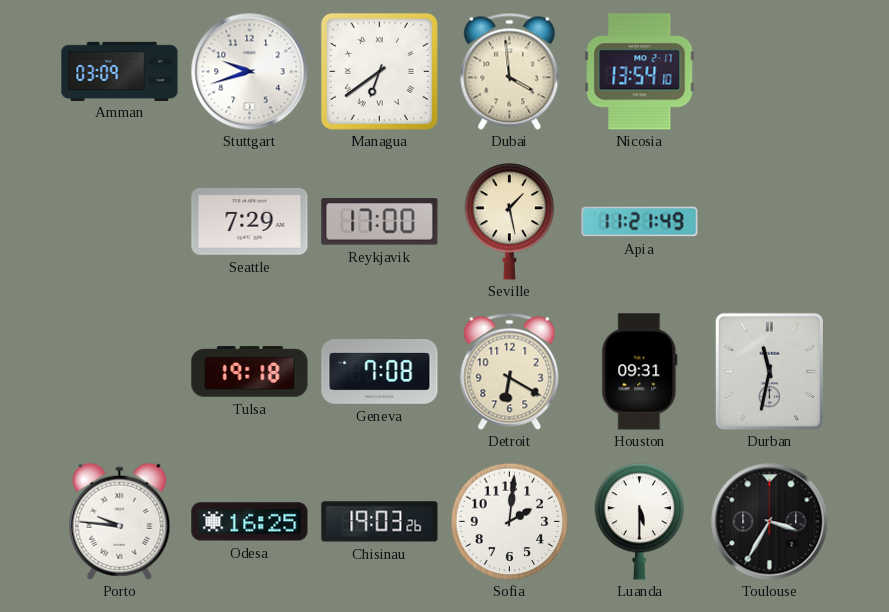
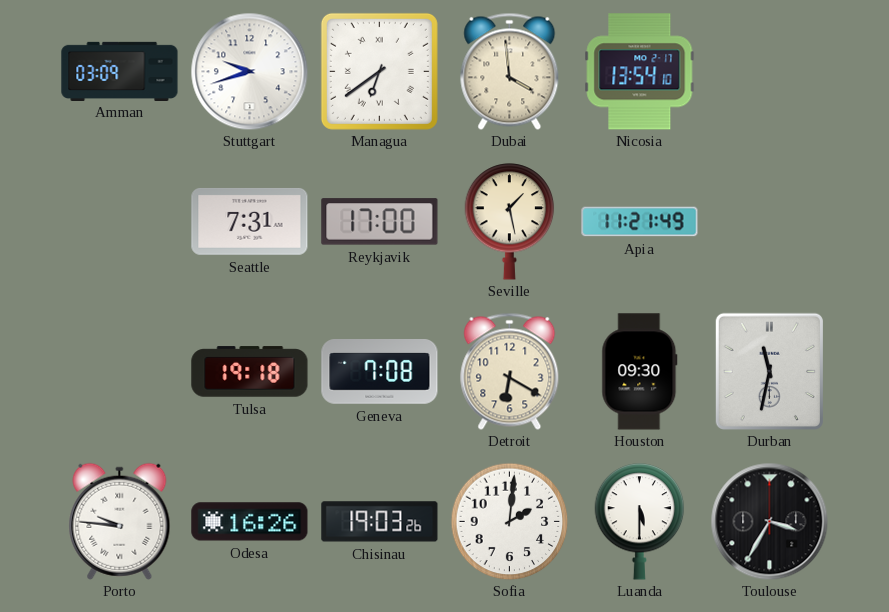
Seattle: 7:29 -> 7:31 (250, 221)
Houston: 09:31 -> 09:30 (640, 372)
Odesa: 16:25 -> 16:26 (250, 522)
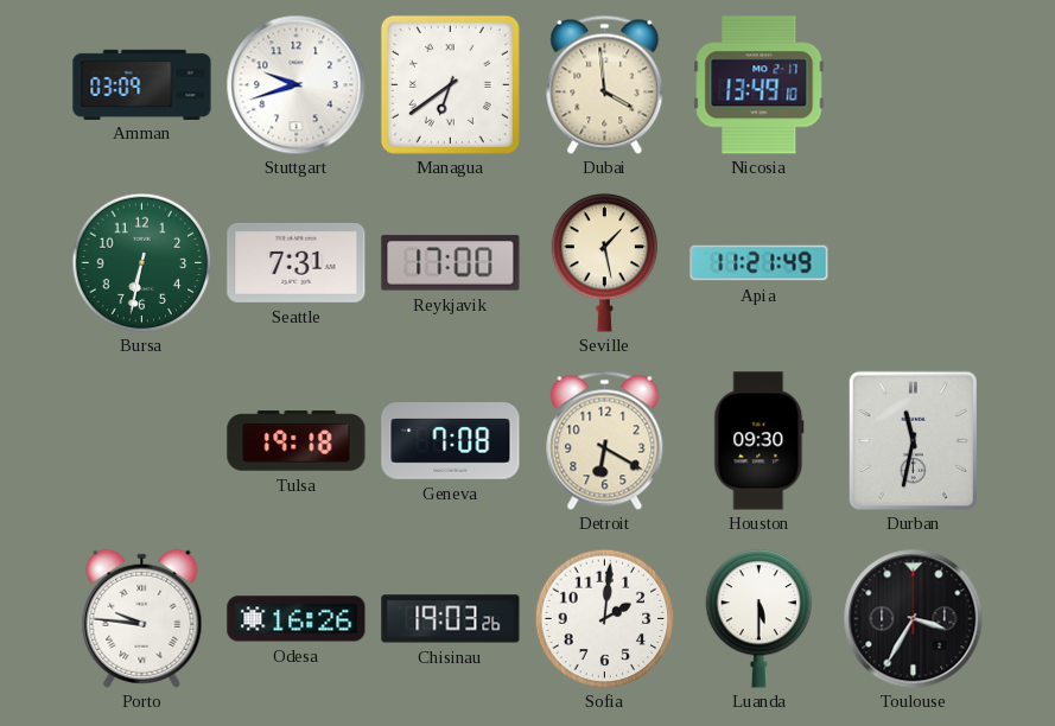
Nicosia: 13:54 -> 13:49 (760, 85)
Bursa: none -> 6:32 (141, 262)
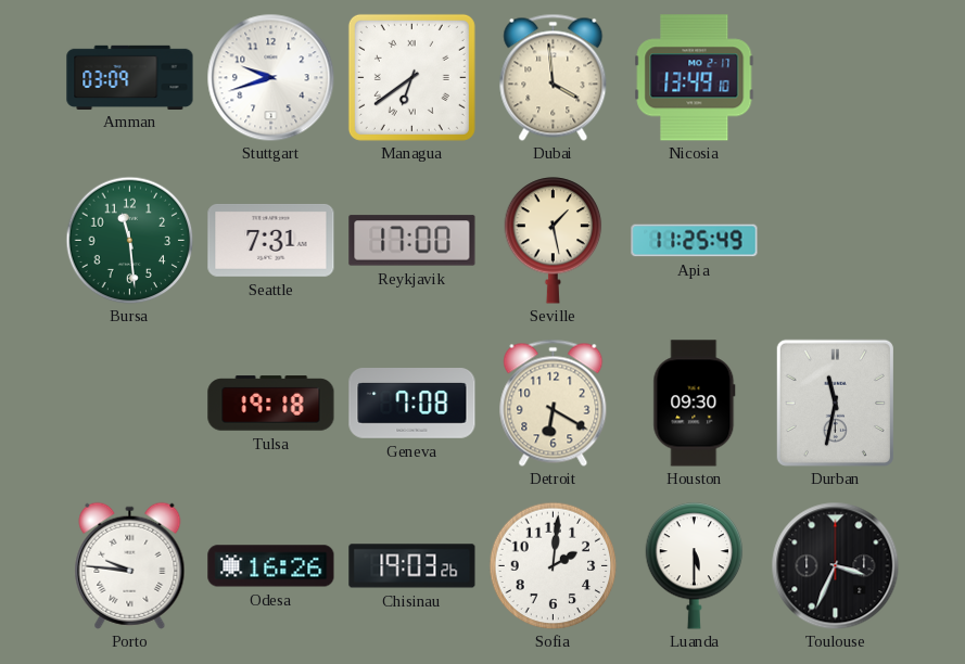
Bursa: 6:32 -> 11:29 (129, 240)
Apia: 11:21 -> 11:25 (695, 241)
Toulouse: 3:35 -> 3:34 (835, 565)
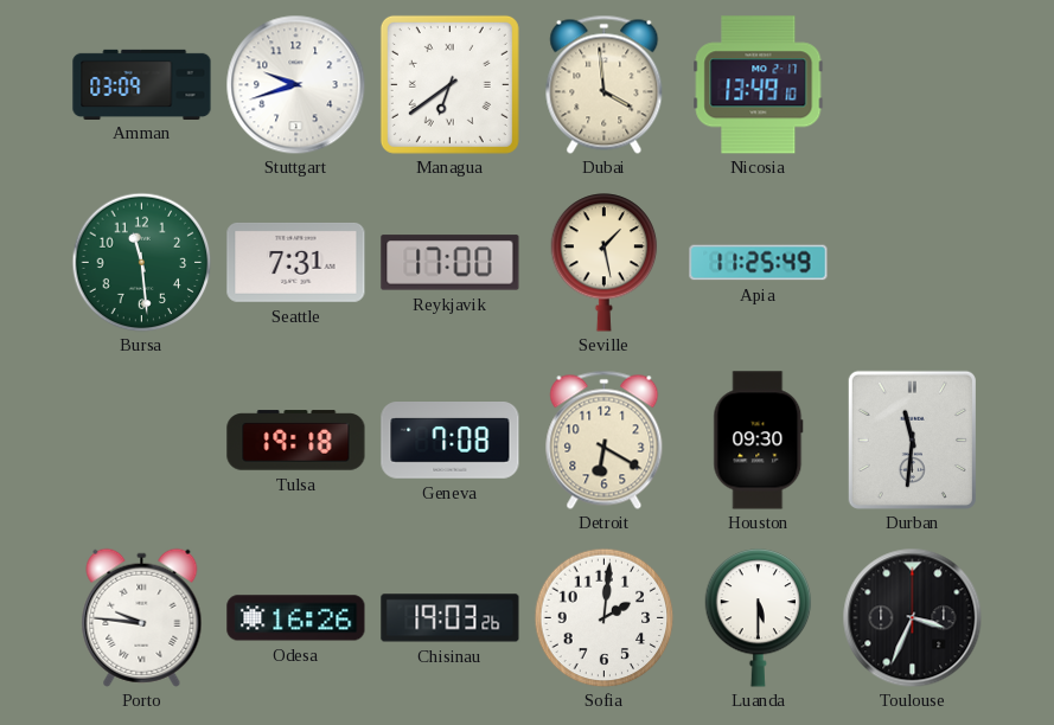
Durban: 11:32 -> 11:31 (912, 440)
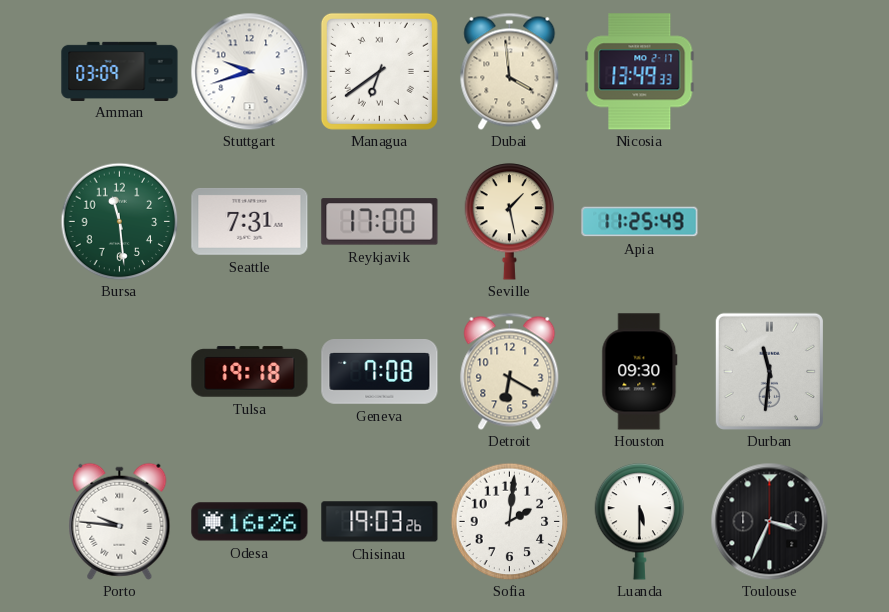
Nicosia: 13:49:10 -> 13:49:33 (640, 72)
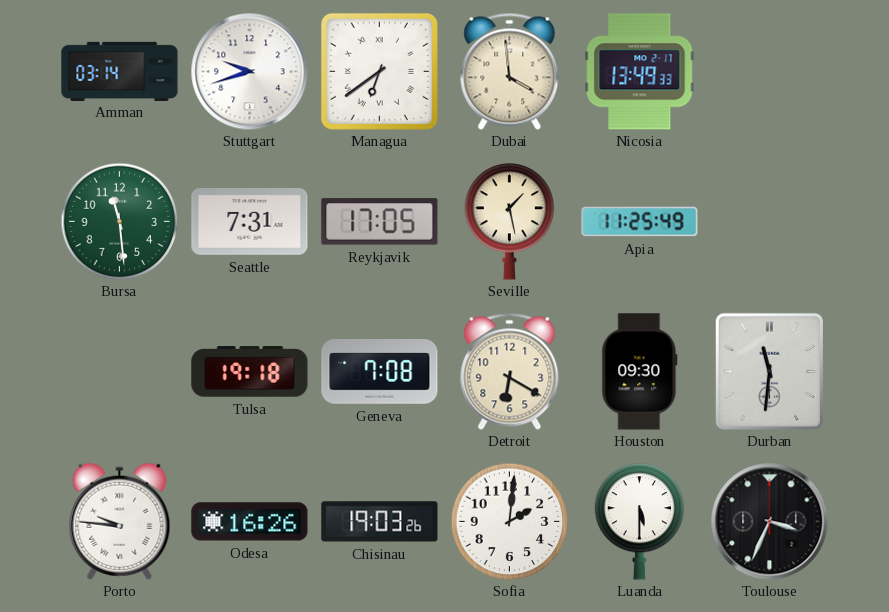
Amman: 03:09 -> 03:14 (120, 71)
Reykjavik: 17:00 -> 17:05 (380, 222)
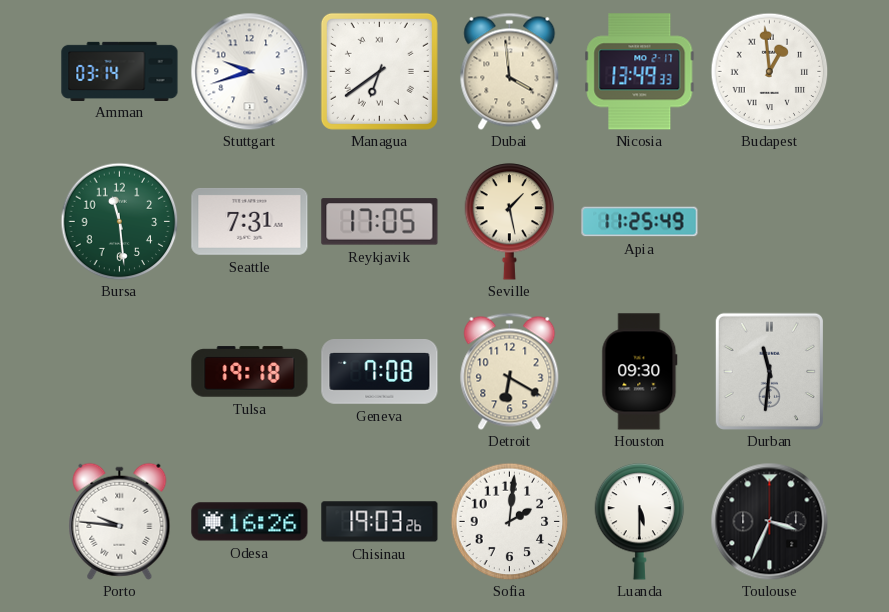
Budapest: none -> 12:59 (769, 71)
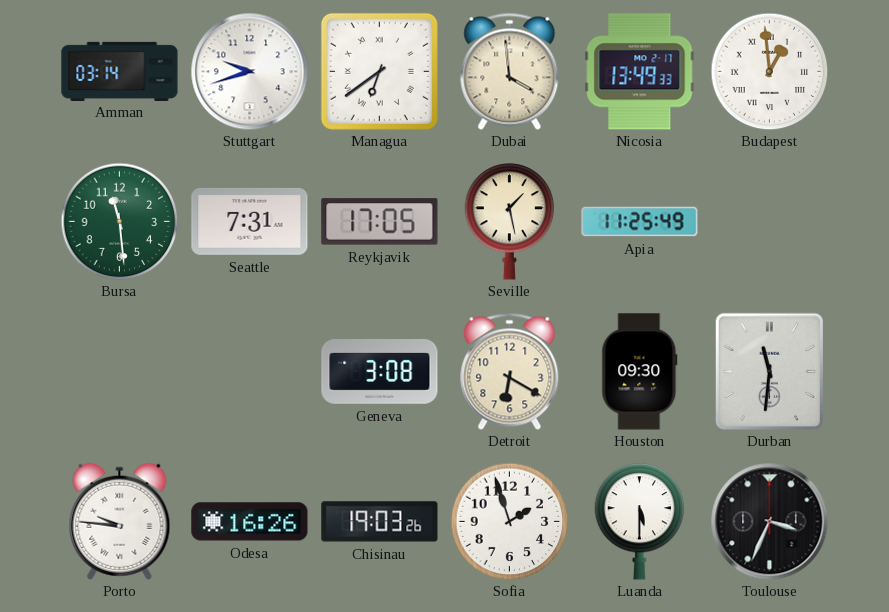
Tulsa: 19:18 -> none (250, 372)
Geneva: 7:08 -> 3:08 (380, 372)
Sofia: 2:01 -> 1:57 (509, 521)
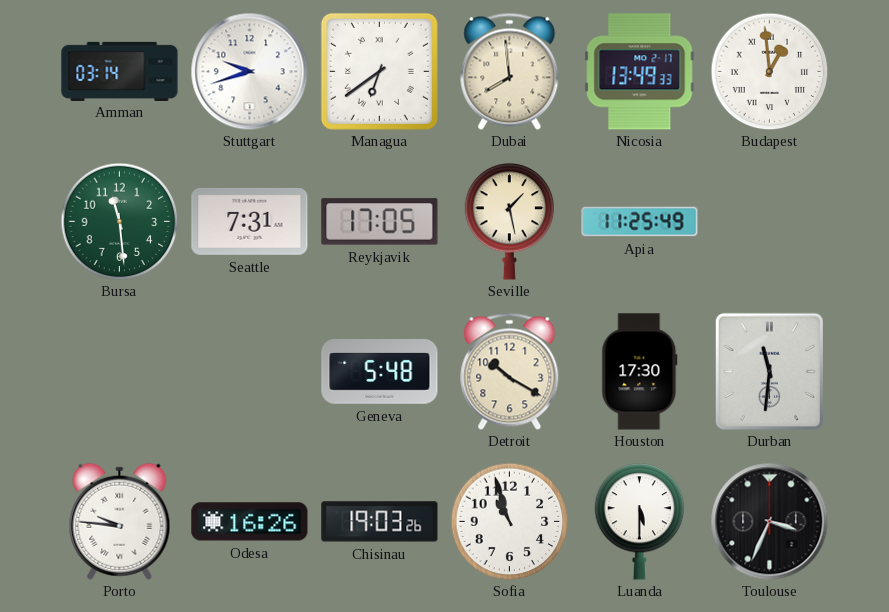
Dubai: 3:59 -> 7:59 (510, 71)
Geneva: 3:08 -> 5:48 (380, 372)
Detroit: 6:20 -> 10:20 (510, 371)
Houston: 09:30 -> 17:30 (640, 372)
Sofia: 1:57 -> 10:57 (509, 521)
